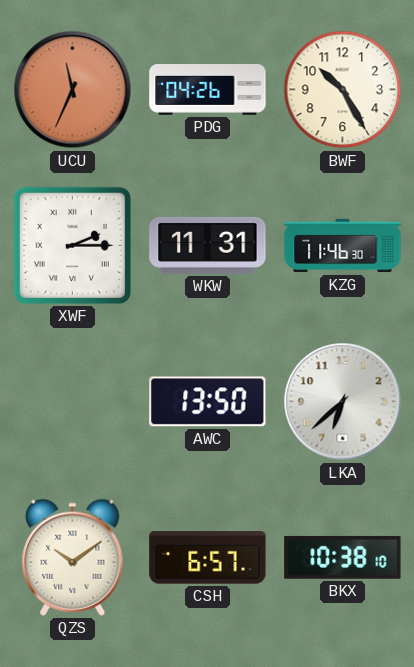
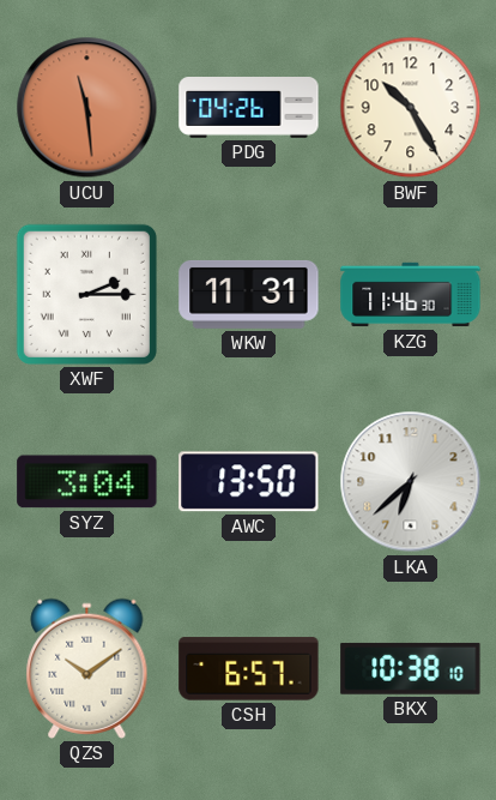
UCU: 11:34 -> 11:29 (87, 108)
SYZ: none -> 3:04 (87, 482)
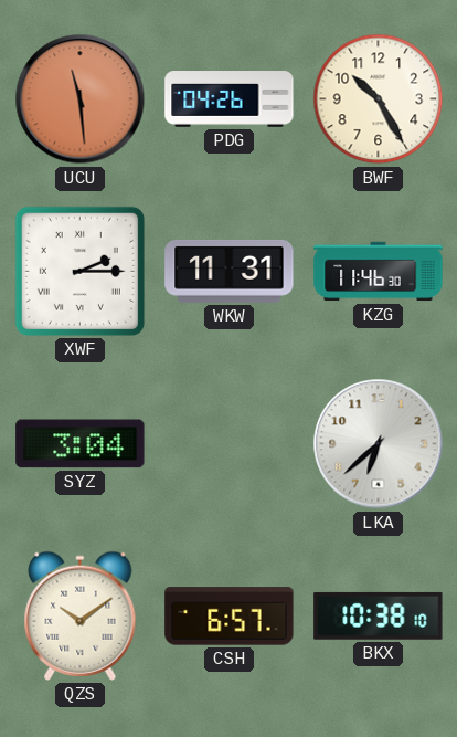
AWC: 13:50 -> none (249, 482)
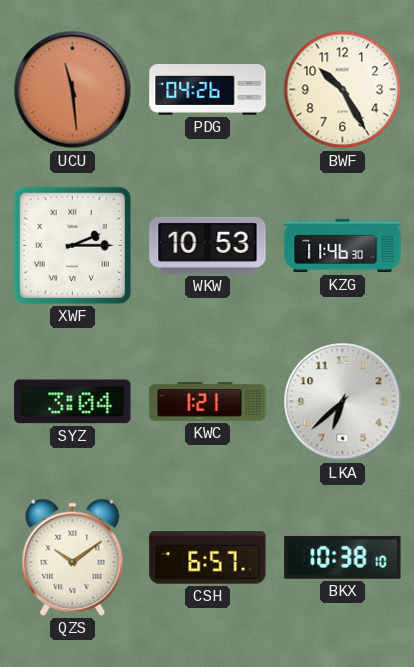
WKW: 11:31 -> 10:53 (208, 245)
KWC: none -> 1:21 (208, 402)
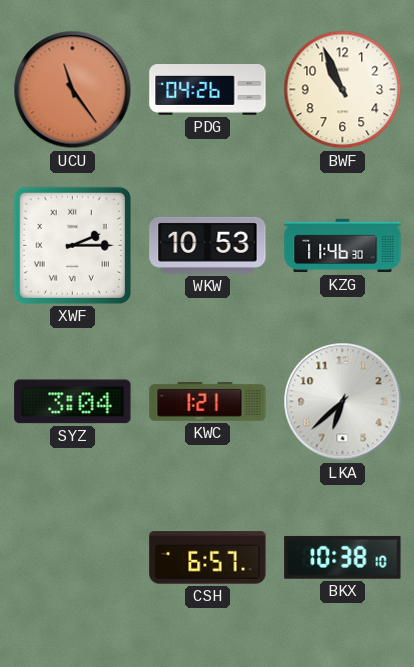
UCU: 11:29 -> 11:24 (73, 90)
BWF: 10:25 -> 10:56 (343, 90)
QZS: 10:09 -> none (73, 557)
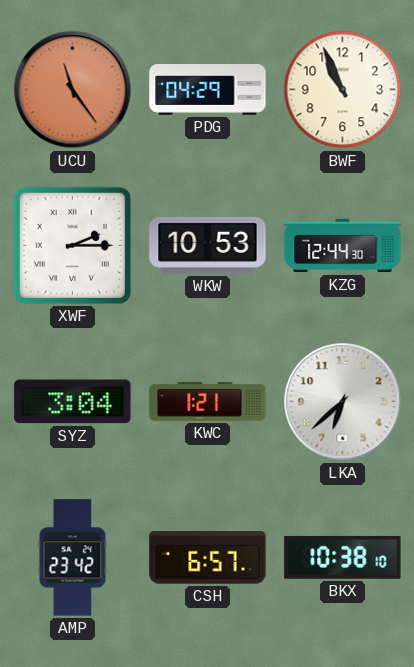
PDG: 04:26 -> 04:29 (208, 90)
KZG: 11:46 -> 12:44 (343, 246)
AMP: none -> 23:42 (73, 558)
